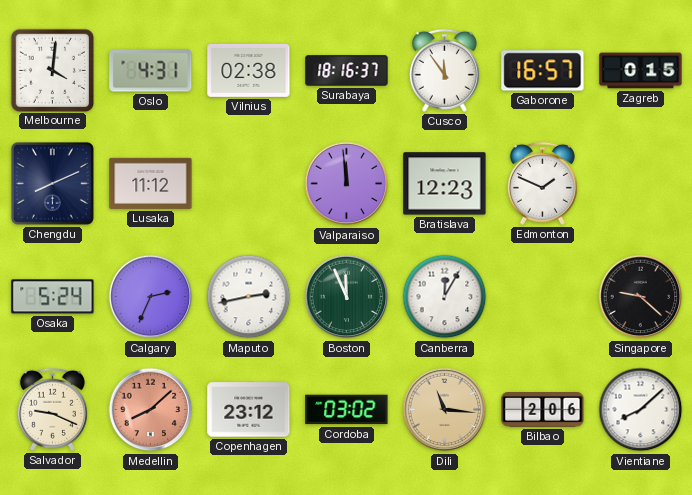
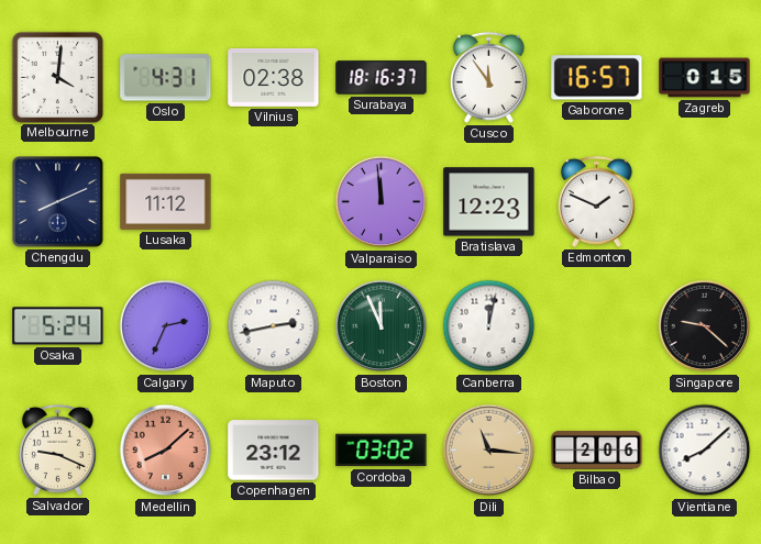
Canberra: 12:05 -> 12:02 (489, 326)
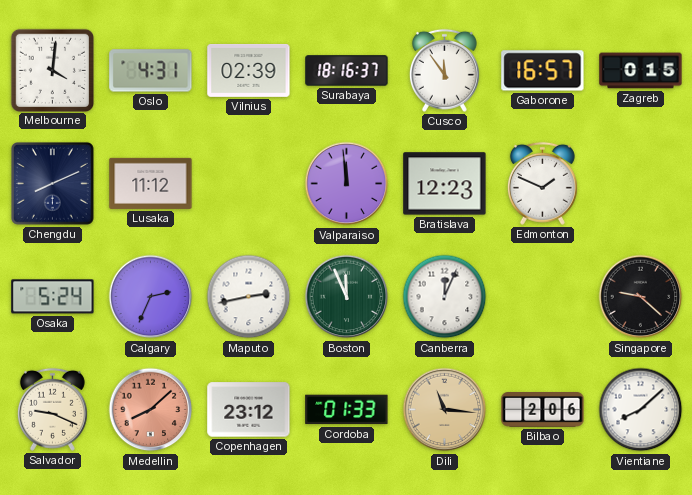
Vilnius: 02:38 -> 02:39 (249, 70)
Canberra: 12:02 -> 12:04 (445, 297)
Cordoba: 03:02 -> 01:33 (347, 410)
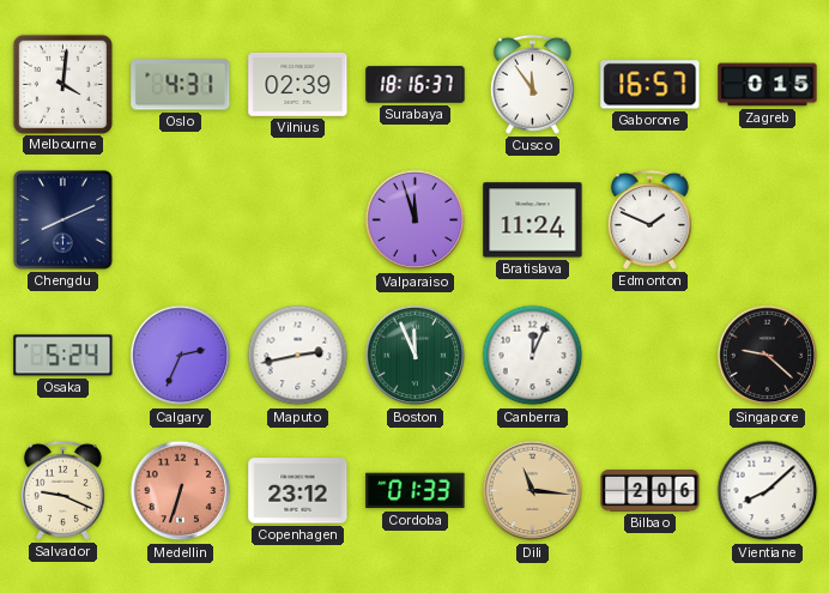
Lusaka: 11:12 -> none (151, 183)
Valparaiso: 11:59 -> 11:57 (416, 220)
Bratislava: 12:23 -> 11:24 (533, 220)
Medellin: 8:08 -> 6:33 (181, 491)
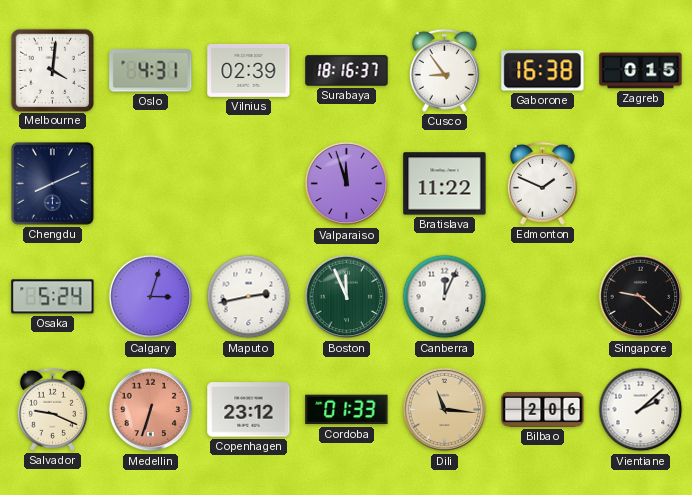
Cusco: 11:54 -> 8:54 (444, 70)
Gaborone: 16:57 -> 16:38 (543, 71)
Bratislava: 11:24 -> 11:22 (445, 184)
Calgary: 2:34 -> 3:03 (151, 297)
Vientiane: 8:08 -> 2:08 (641, 410)
